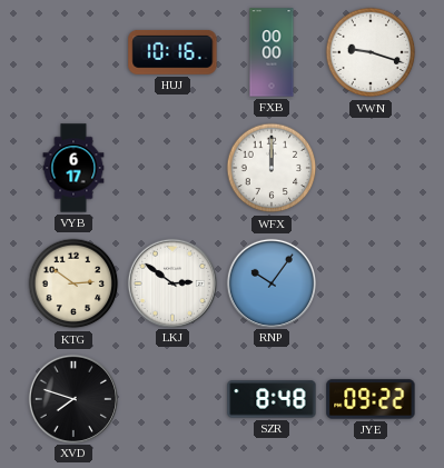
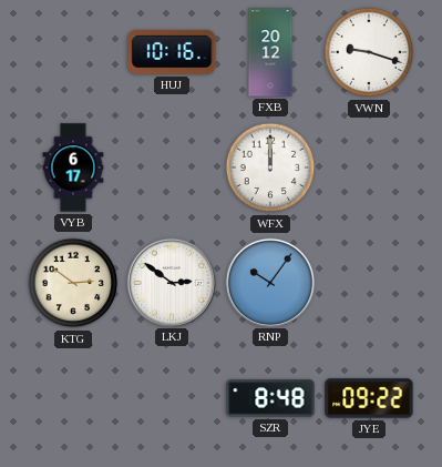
FXB: 00:00 -> 20:12 (270, 52)
XVD: 7:48 -> none (72, 398)
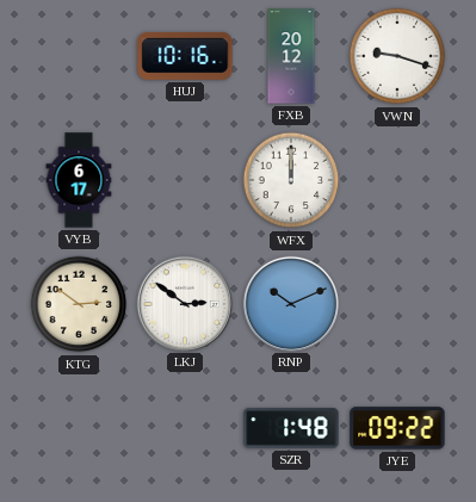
RNP: 10:06 -> 10:11 (290, 303)
SZR: 8:48 -> 1:48 (291, 428)
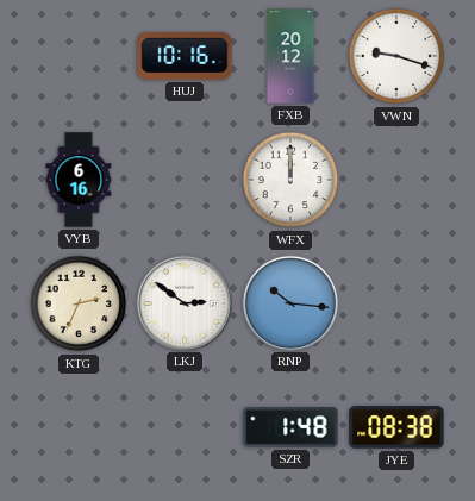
VYB: 6:17 -> 6:16 (79, 180)
KTG: 2:51 -> 2:34 (79, 303)
RNP: 10:11 -> 10:16 (289, 302)
JYE: 09:22 -> 08:38 (396, 427)
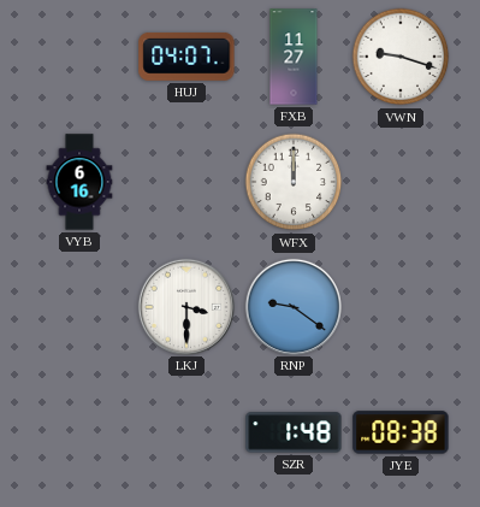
HUJ: 10:16 -> 04:07 (186, 57)
FXB: 20:12 -> 11:27 (294, 57)
KTG: 2:34 -> none (79, 303)
LKJ: 2:51 -> 3:30 (185, 306)
RNP: 10:16 -> 9:21 (292, 306)
